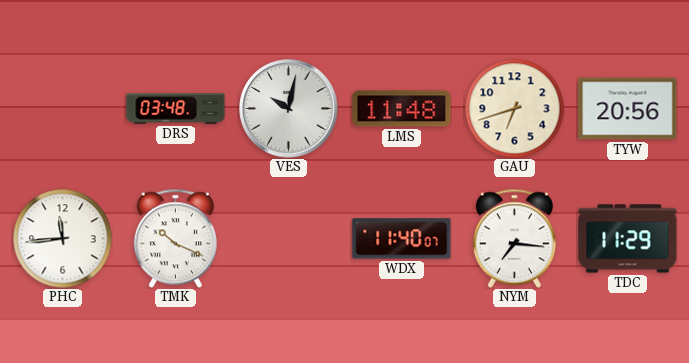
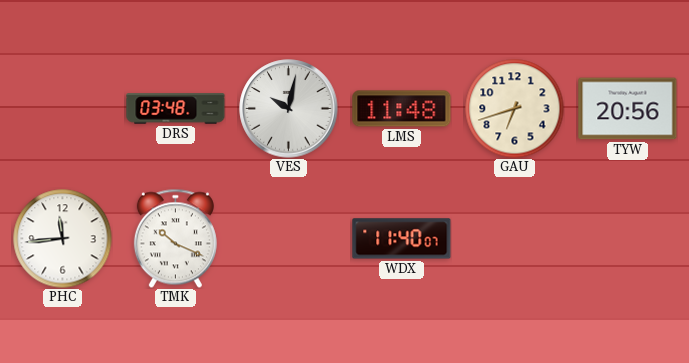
NYM: 7:16 -> none (514, 238)
TDC: 11:29 -> none (628, 239)
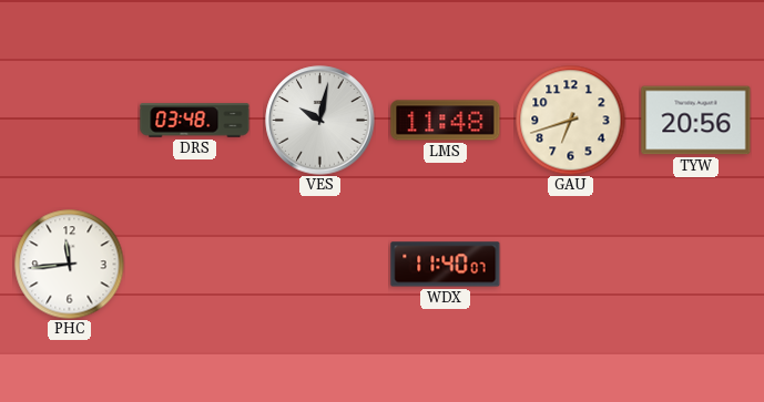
TMK: 10:19 -> none (175, 238)
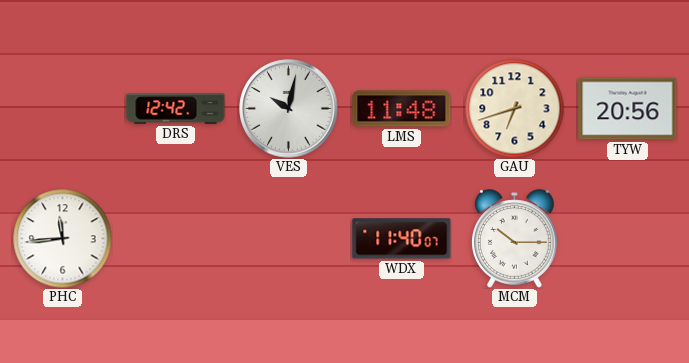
DRS: 03:48 -> 12:42 (176, 109)
MCM: none -> 10:15 (515, 239)
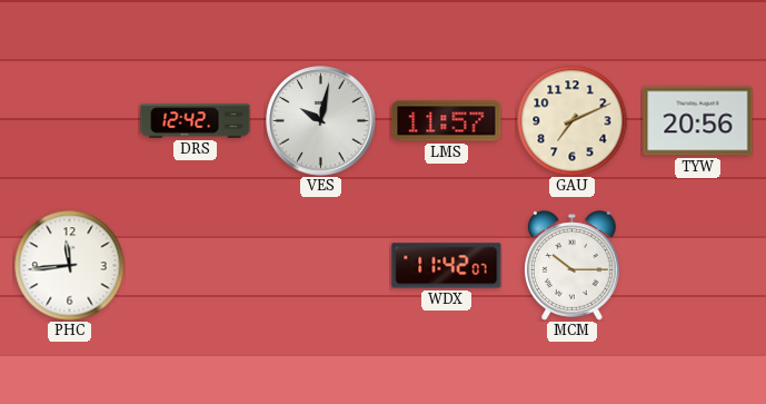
LMS: 11:48 -> 11:57 (447, 121)
GAU: 6:42 -> 7:11 (573, 121)
WDX: 11:40 -> 11:42 (447, 266)
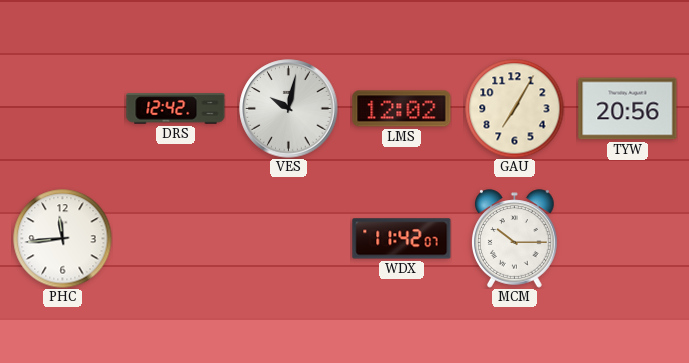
LMS: 11:57 -> 12:02 (402, 109)
GAU: 7:11 -> 7:05 (515, 109)
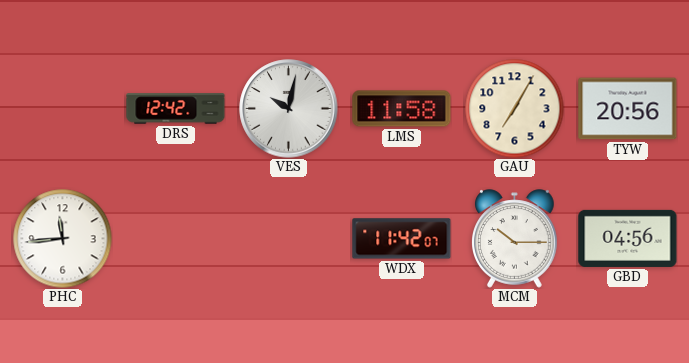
LMS: 12:02 -> 11:58 (402, 109)
GBD: none -> 04:56 (628, 238)
